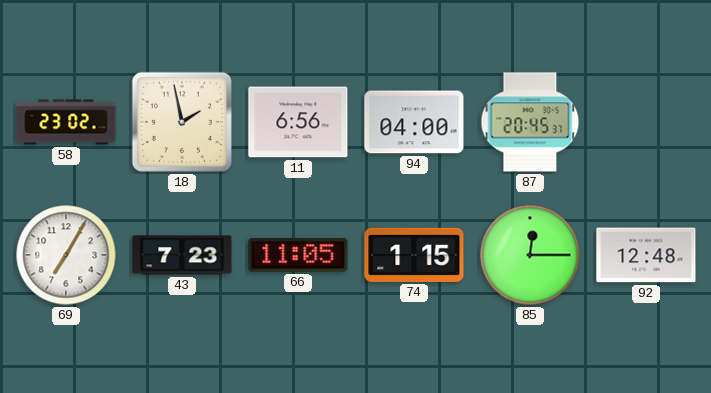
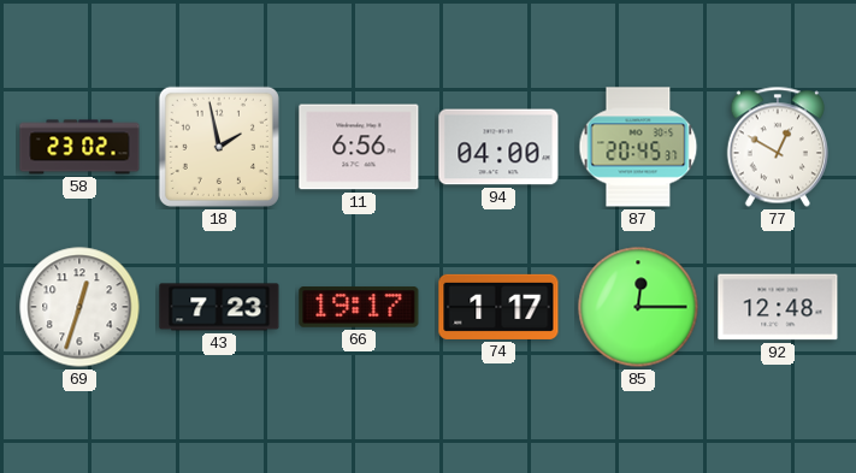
77: none -> 12:50 (778, 147)
69: 7:05 -> 12:33 (79, 307)
66: 11:05 -> 19:17 (359, 307)
74: 1:15 -> 1:17 (498, 307)
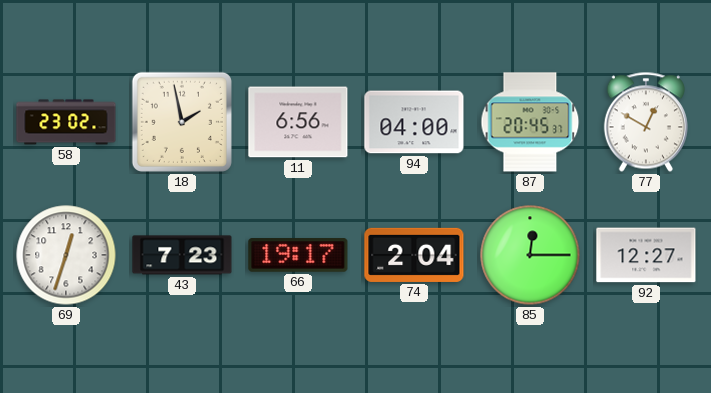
74: 1:17 -> 2:04 (414, 255)
92: 12:48 -> 12:27 (646, 255)
